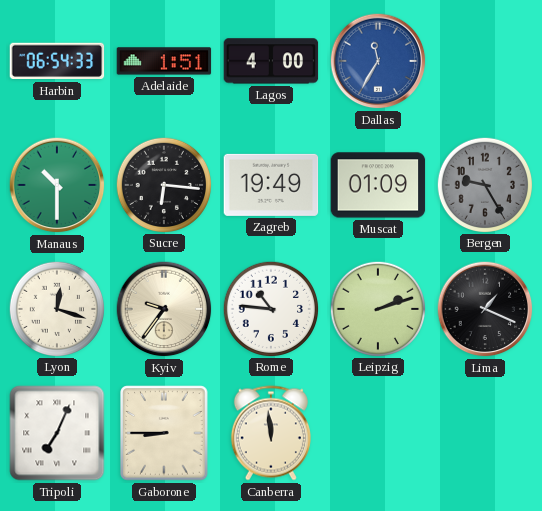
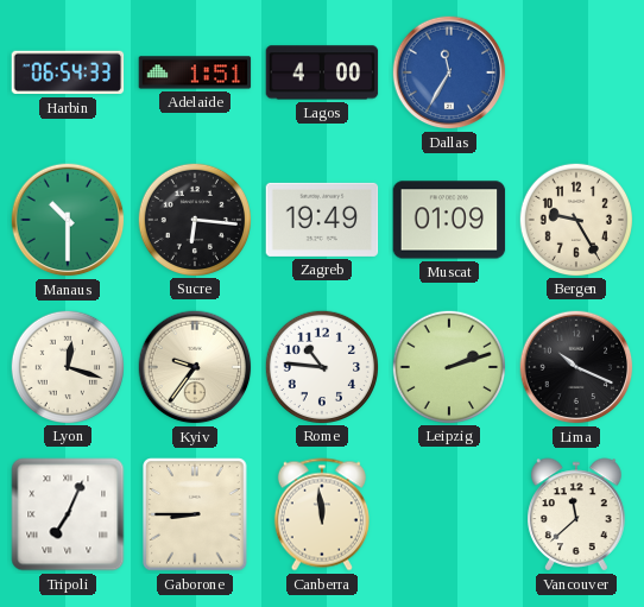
Bergen dial: grey -> cream (575, 219)
Lima: 1:19 -> 10:19 (576, 367)
Vancouver: none -> 11:38 (576, 514)
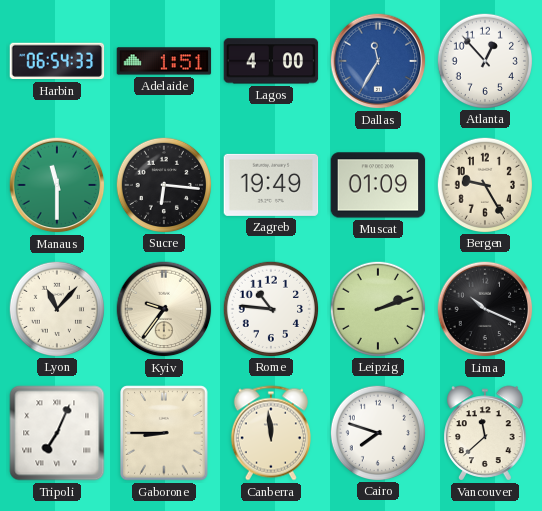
Atlanta: none -> 12:53 (484, 60)
Manaus: 10:30 -> 11:30 (57, 185)
Lyon: 12:18 -> 11:07 (56, 308)
Cairo: none -> 7:48 (377, 432)
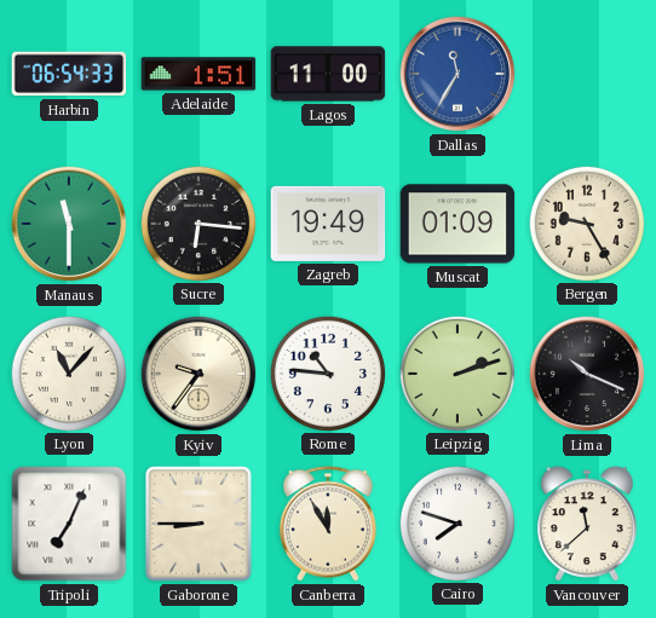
Lagos: 4:00 -> 11:00 (328, 74)
Atlanta: 12:53 -> none (484, 60)
Canberra: 11:59 -> 11:55 (328, 524)
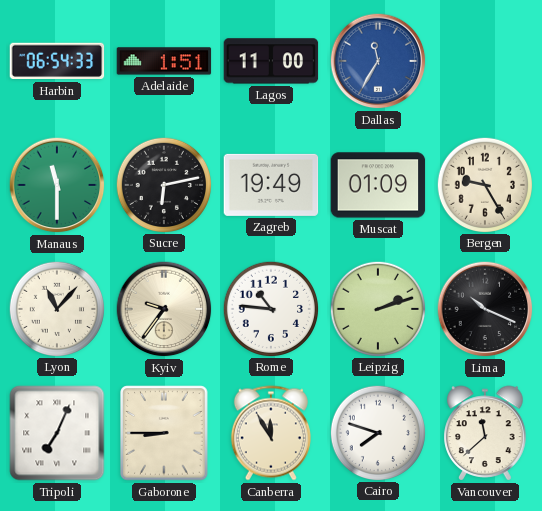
Sucre: 6:16 -> 6:13 (163, 184)
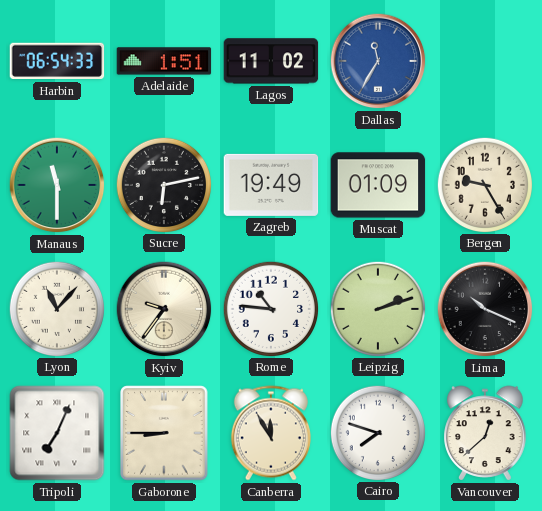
Lagos: 11:00 -> 11:02 (271, 61)
Vancouver: 11:38 -> 12:38 (485, 433)
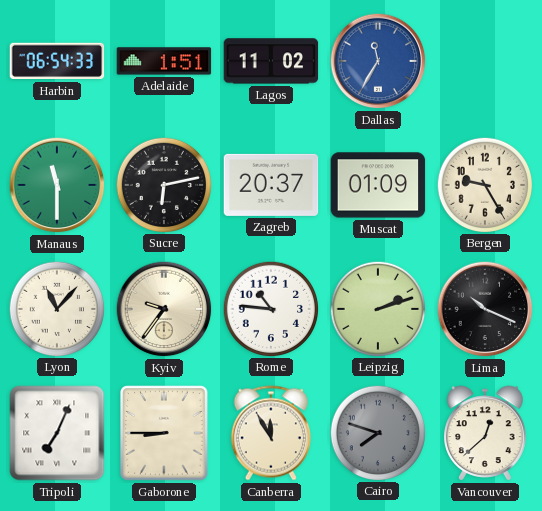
Zagreb: 19:49 -> 20:37 (271, 185)
Cairo dial: white -> grey (377, 432)
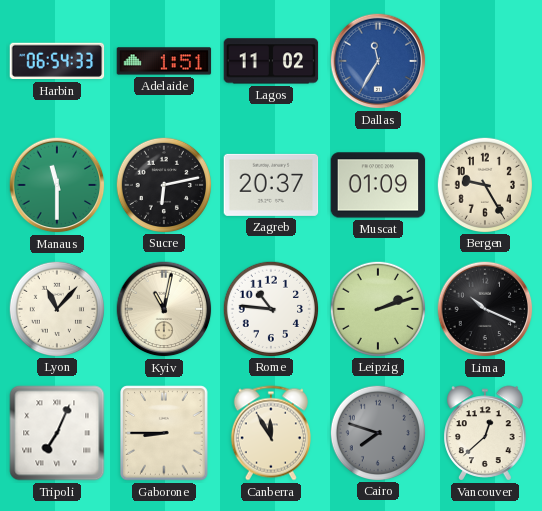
Kyiv: 9:36 -> 11:02 (164, 309)
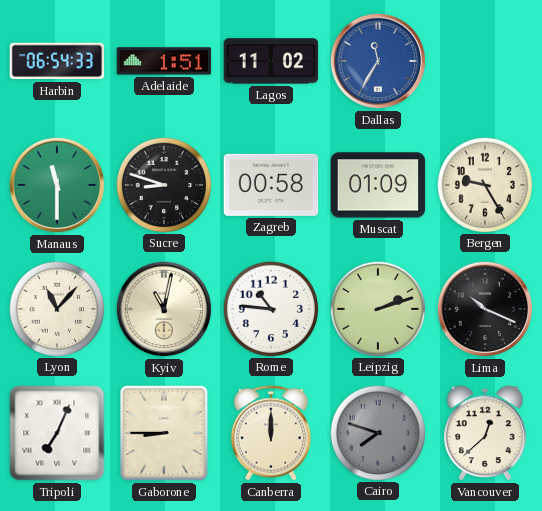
Sucre: 6:13 -> 8:48 (163, 184)
Zagreb: 20:37 -> 00:58 (271, 185)
Canberra: 11:55 -> 12:00 (271, 433)
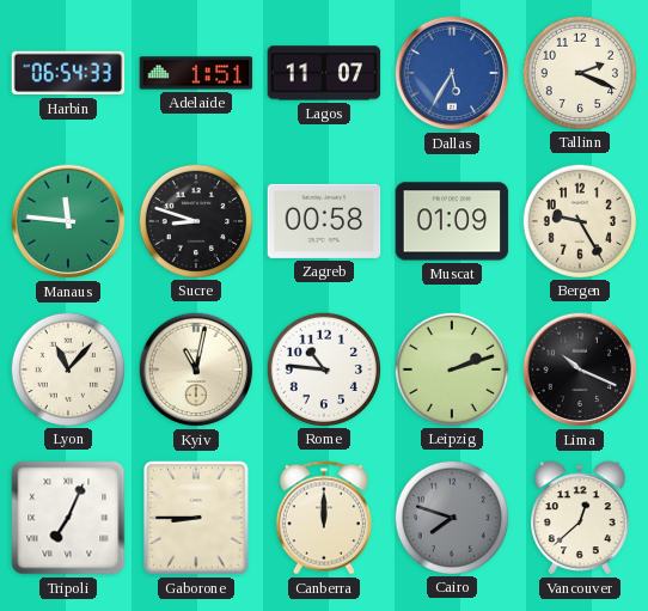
Lagos: 11:02 -> 11:07 (324, 73)
Dallas: 11:35 -> 5:35 (452, 73)
Tallinn: none -> 2:19 (579, 72)
Manaus: 11:30 -> 11:46 (68, 221)
